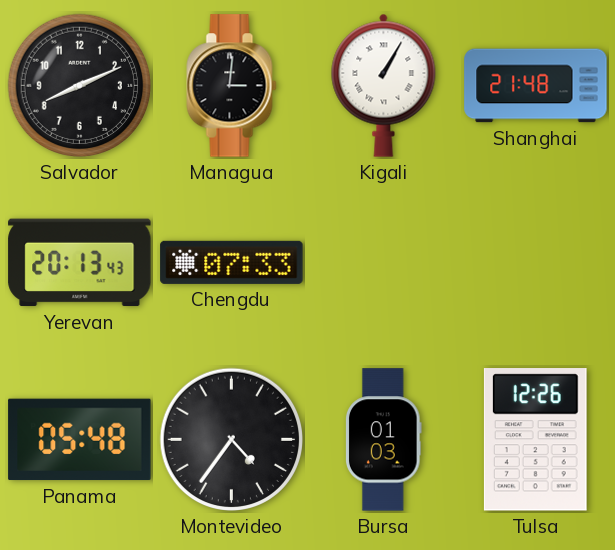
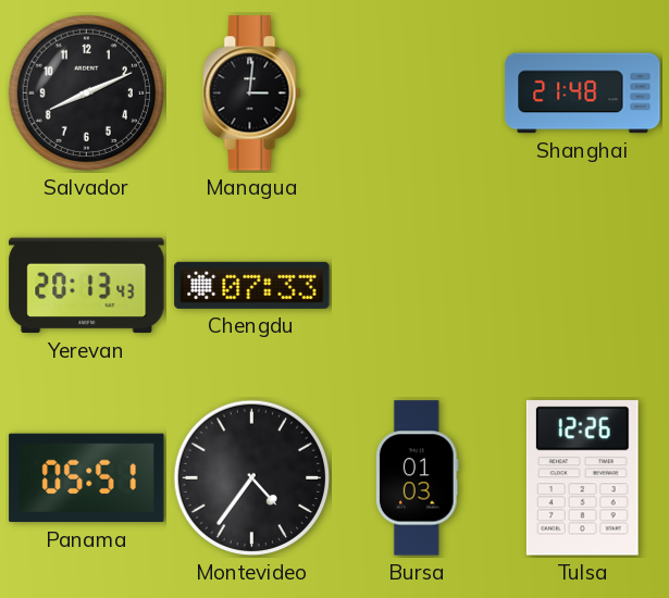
Kigali: 1:05 -> none (384, 85)
Panama: 05:48 -> 05:51 (87, 478)
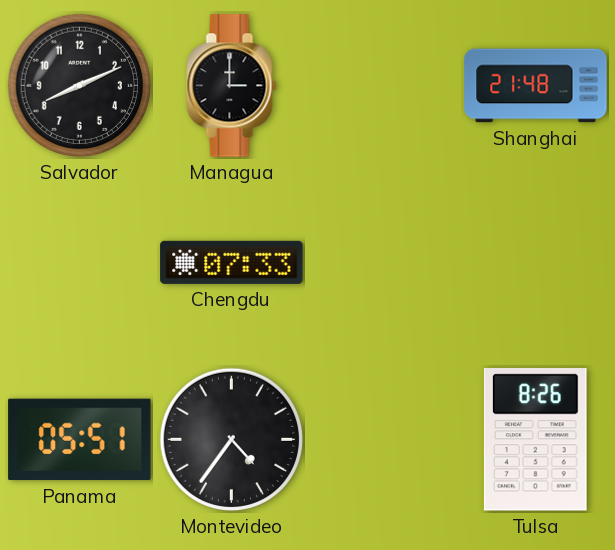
Managua: 3:01 -> 3:00 (232, 86)
Yerevan: 20:13 -> none (87, 286)
Bursa: 01:03 -> none (418, 478)
Tulsa: 12:26 -> 8:26 (535, 440)
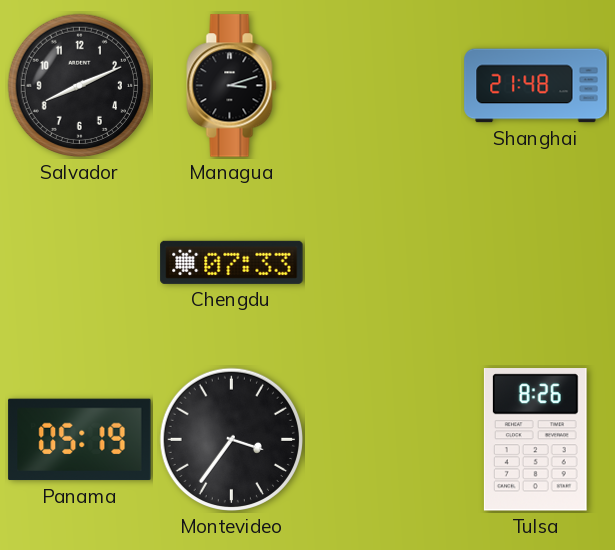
Managua: 3:00 -> 3:12 (232, 86)
Panama: 05:51 -> 05:19 (80, 440)
Montevideo: 4:36 -> 3:36 (232, 440)
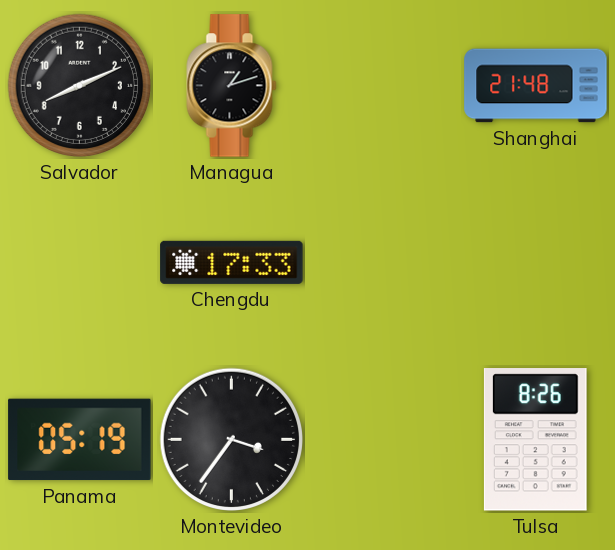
Managua: 3:12 -> 1:12 (232, 86)
Chengdu: 07:33 -> 17:33 (232, 262)
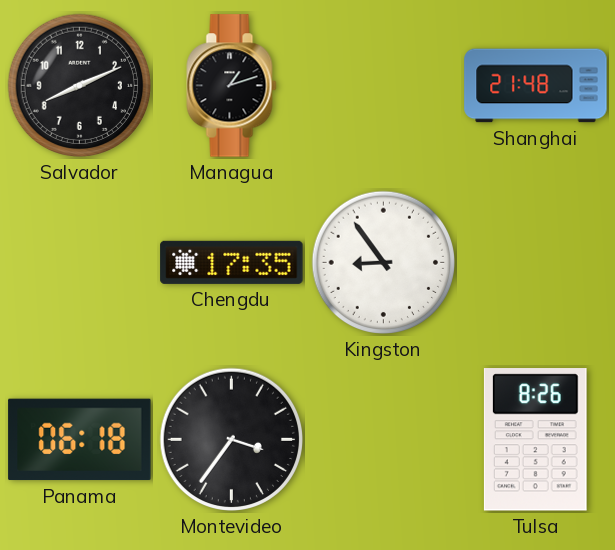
Chengdu: 17:33 -> 17:35 (232, 262)
Kingston: none -> 8:54 (384, 263)
Panama: 05:19 -> 06:18 (80, 440)
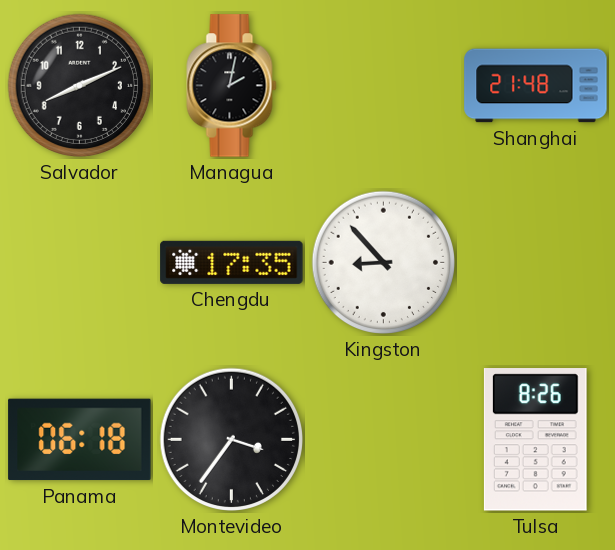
Managua: 1:12 -> 2:02 (232, 86)
Kingston: 8:54 -> 8:53 (384, 263)
